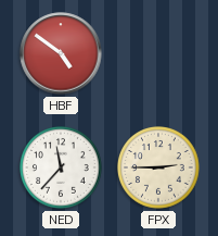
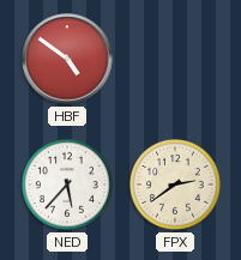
NED: 11:37 -> 5:37 (68, 186)
FPX: 2:45 -> 2:39 (176, 186)
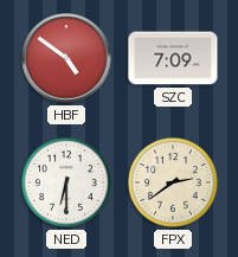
SZC: none -> 7:09 (173, 58)
NED: 5:37 -> 6:30 (67, 184)
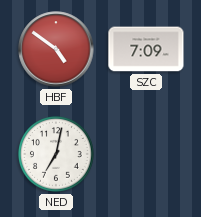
NED: 6:30 -> 7:02 (57, 155)
FPX: 2:39 -> none (174, 184)
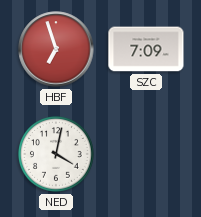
HBF: 4:51 -> 6:57 (56, 49)
NED: 7:02 -> 4:02 (57, 155)
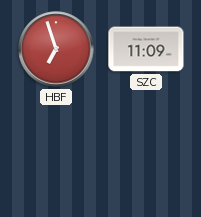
SZC: 7:09 -> 11:09 (146, 49)
NED: 4:02 -> none (57, 155)
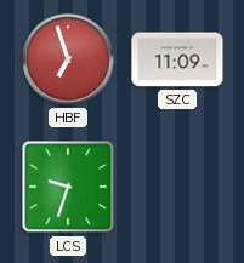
LCS: none -> 9:33 (68, 187)
